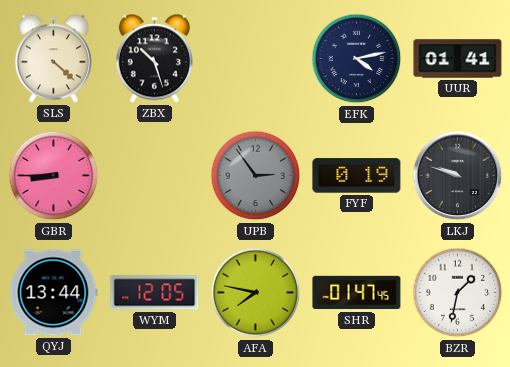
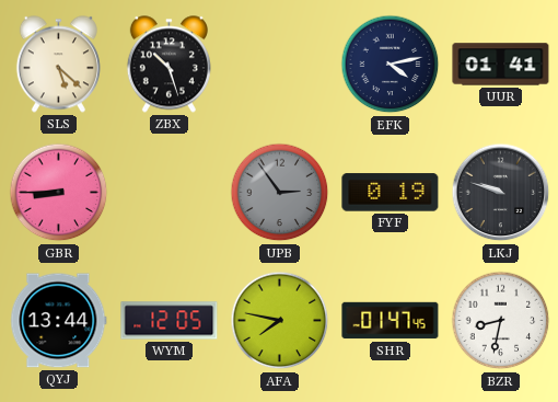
SLS: 4:22 -> 5:22 (58, 65)
BZR: 1:32 -> 8:32 (501, 321)
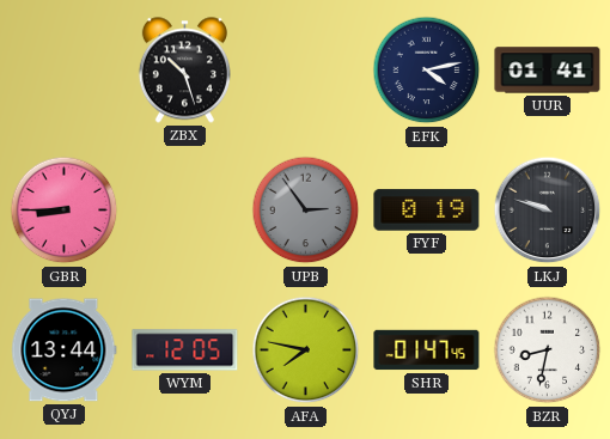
SLS: 5:22 -> none (58, 65)
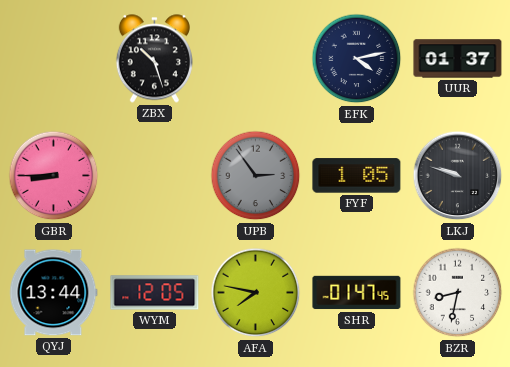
UUR: 01:41 -> 01:37 (458, 59)
FYF: 0:19 -> 1:05 (357, 176)
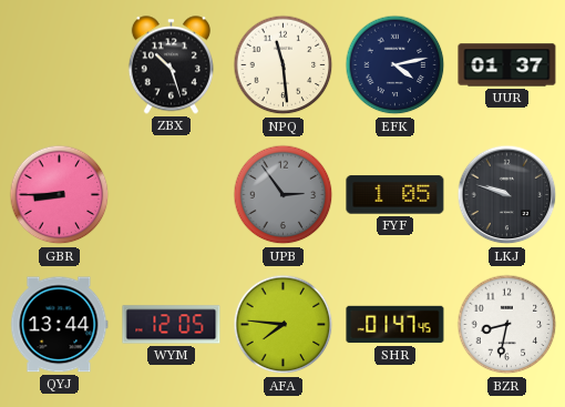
NPQ: none -> 11:29 (284, 65)
AFA: 7:47 -> 7:46 (284, 325)
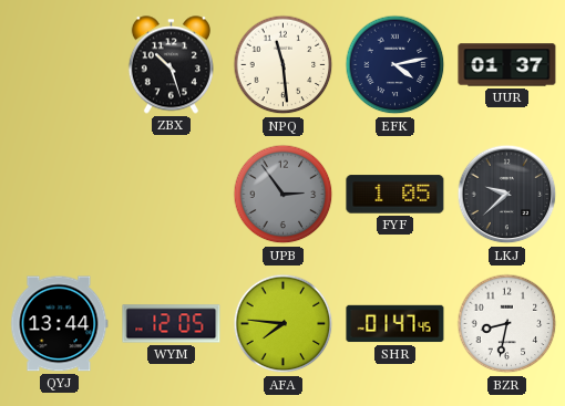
GBR: 8:45 -> none (60, 195)
LKJ: 9:48 -> 9:38 (507, 195)
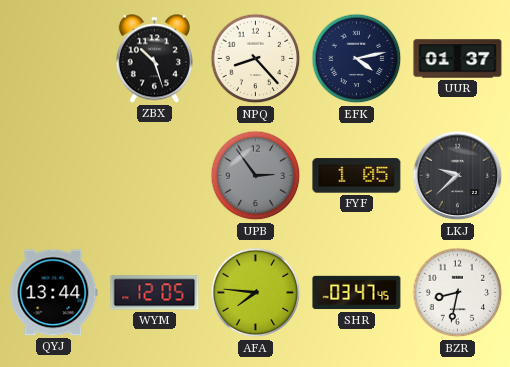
NPQ: 11:29 -> 8:23 (256, 59)
SHR: 01:47 -> 03:47 (357, 293)
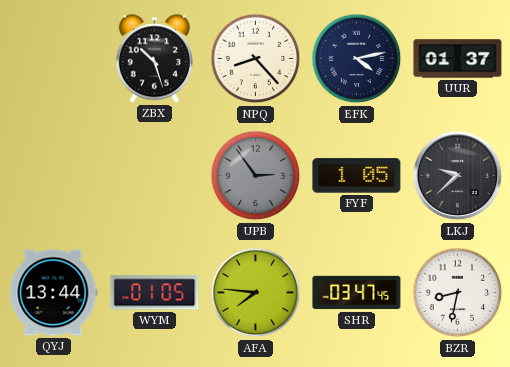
WYM: 12:05 -> 01:05 (155, 293)
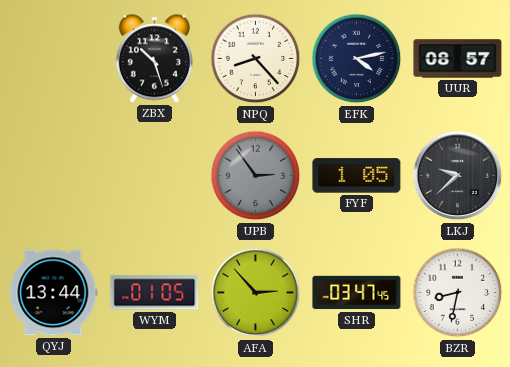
UUR: 01:37 -> 08:57 (458, 59)
AFA: 7:46 -> 2:53 (256, 293)
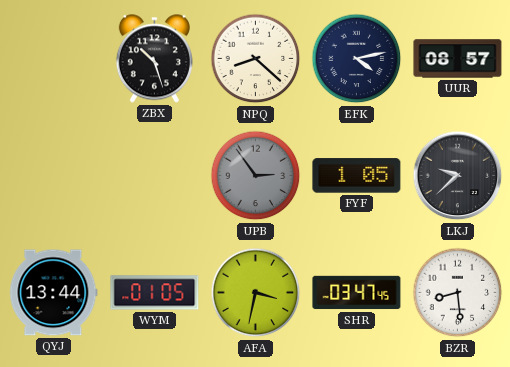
NPQ: 8:23 -> 8:22 (256, 59)
AFA: 2:53 -> 3:32 (256, 293)
BZR: 8:32 -> 8:29 (458, 293)
